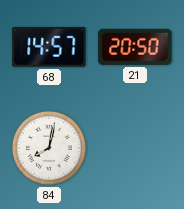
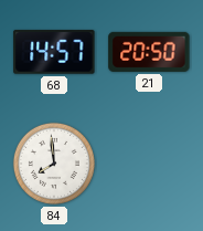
84: 8:02 -> 7:59 (54, 164)
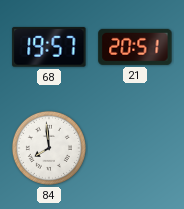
68: 14:57 -> 19:57 (49, 47)
21: 20:50 -> 20:51 (135, 47)
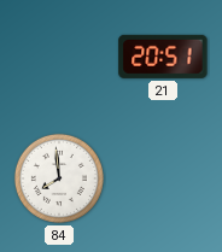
68: 19:57 -> none (49, 47)
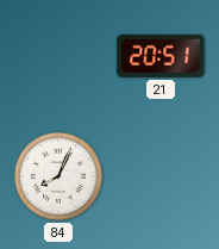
84: 7:59 -> 8:04 (58, 176)
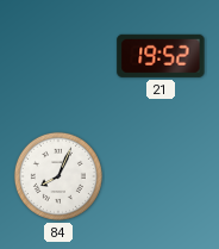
21: 20:51 -> 19:52 (161, 56)
